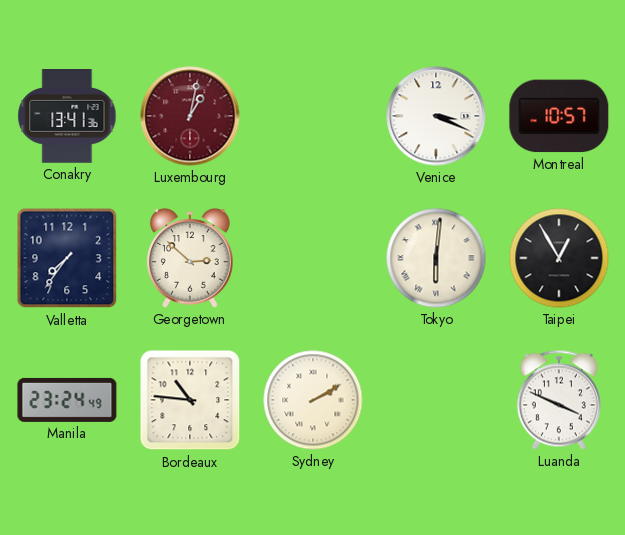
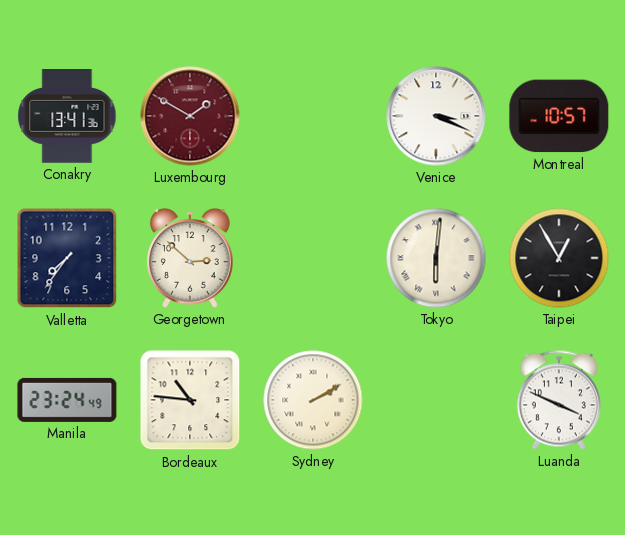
Luxembourg: 1:02 -> 1:50 (190, 116)
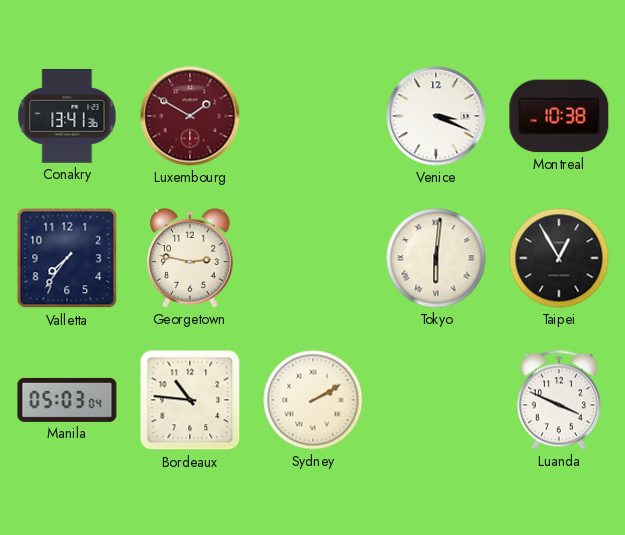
Montreal: 10:57 -> 10:38 (559, 116)
Georgetown: 2:52 -> 2:47 (190, 258)
Manila: 23:24 -> 05:03 (67, 400)
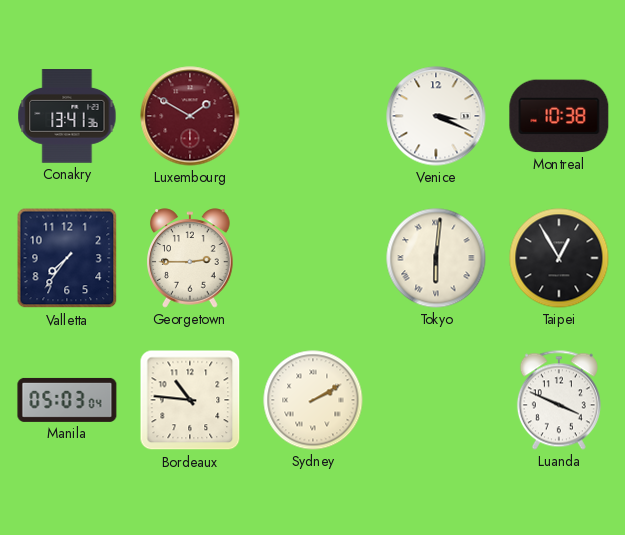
Georgetown: 2:47 -> 2:45 (190, 258)
